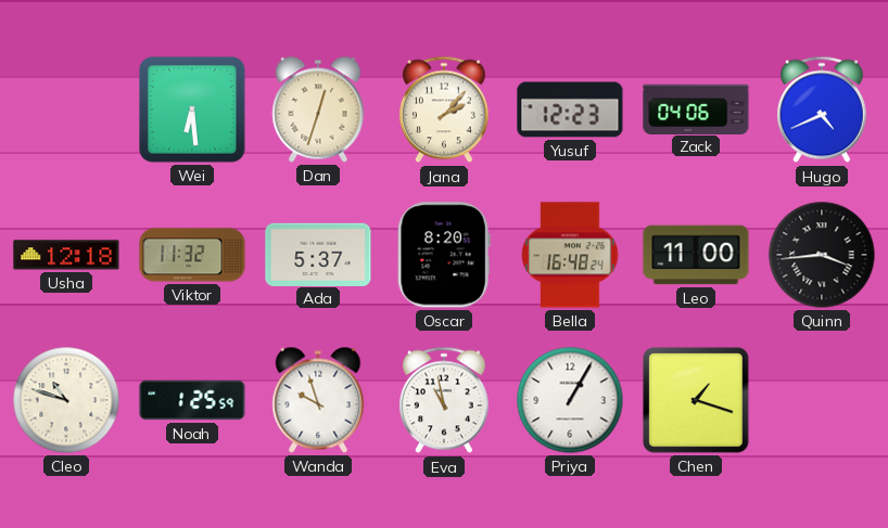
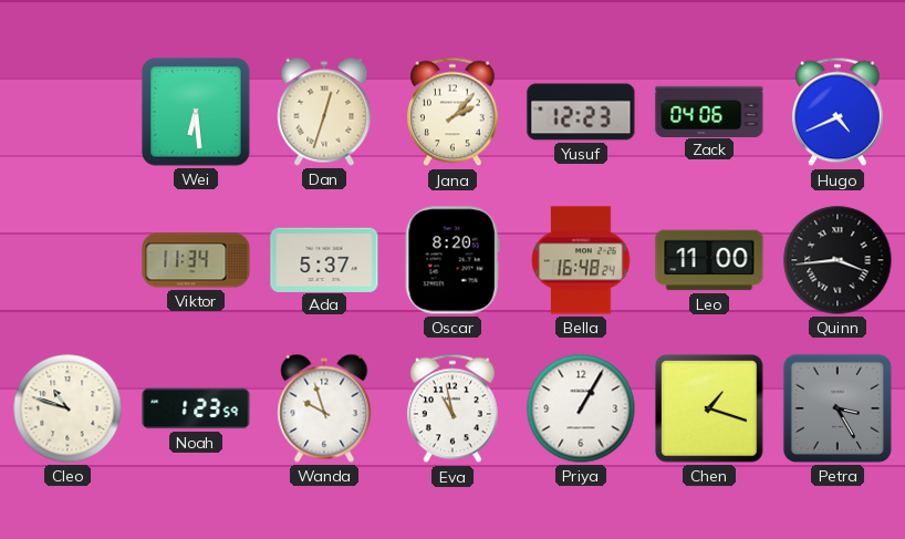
Usha: 12:18 -> none (66, 255)
Viktor: 11:32 -> 11:34 (196, 260)
Noah: 1:25 -> 1:23 (196, 408)
Petra: none -> 3:25 (838, 408)
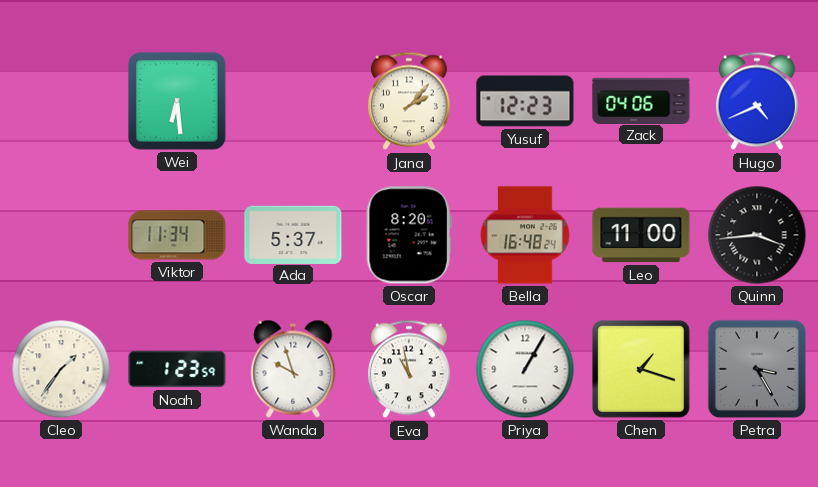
Dan: 12:33 -> none (324, 112)
Cleo: 10:48 -> 1:36 (61, 369)
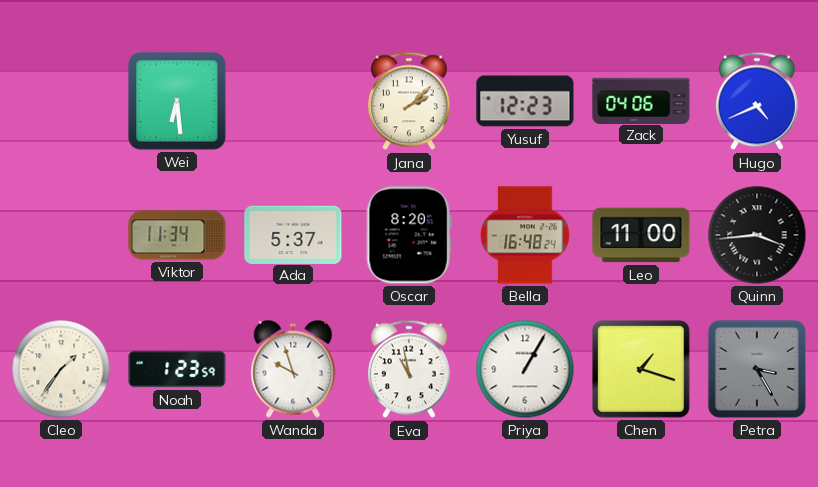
Jana: 2:07 -> 2:08 (409, 101)
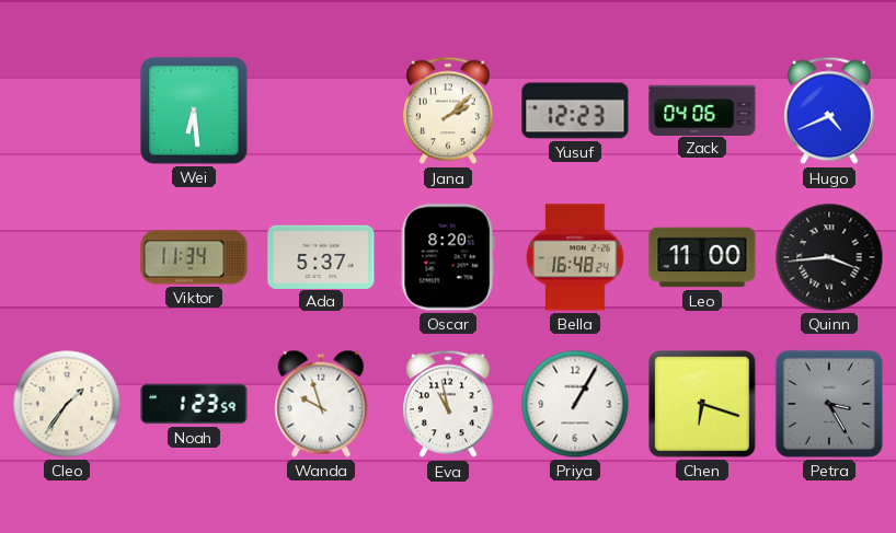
Chen: 1:18 -> 6:18 (702, 404)
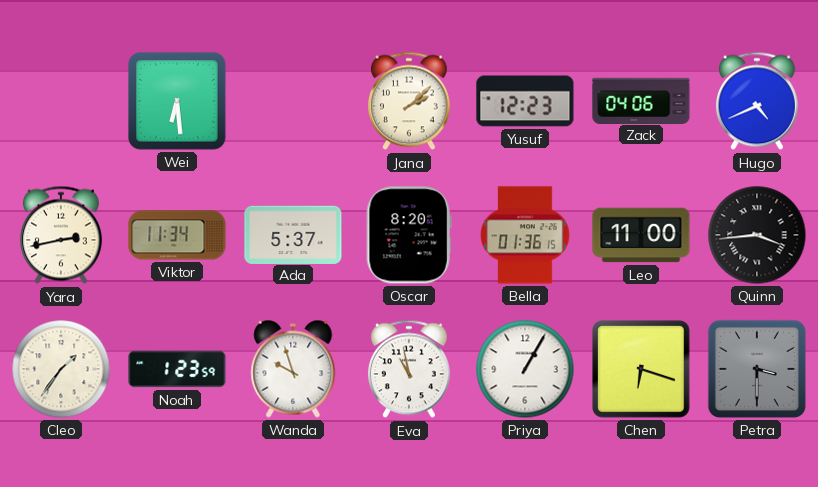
Yara: none -> 2:43 (61, 235)
Bella: 16:48 -> 01:36 (525, 235)
Petra: 3:25 -> 3:30 (757, 369)
